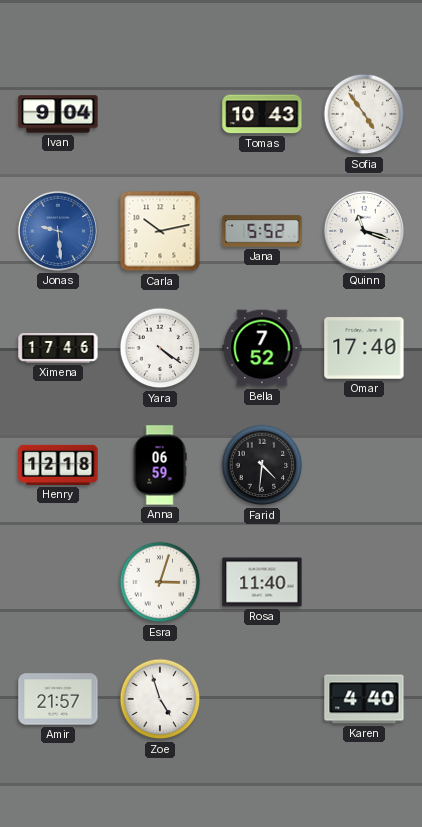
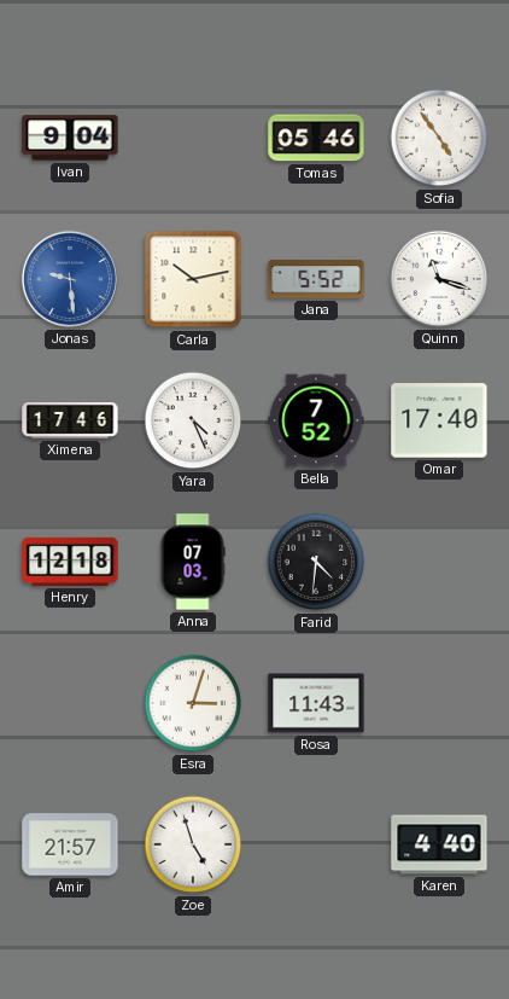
Tomas: 10:43 -> 05:46 (316, 138)
Yara: 4:21 -> 4:26 (193, 420)
Anna: 06:59 -> 07:03 (193, 562)
Rosa: 11:40 -> 11:43 (316, 703)
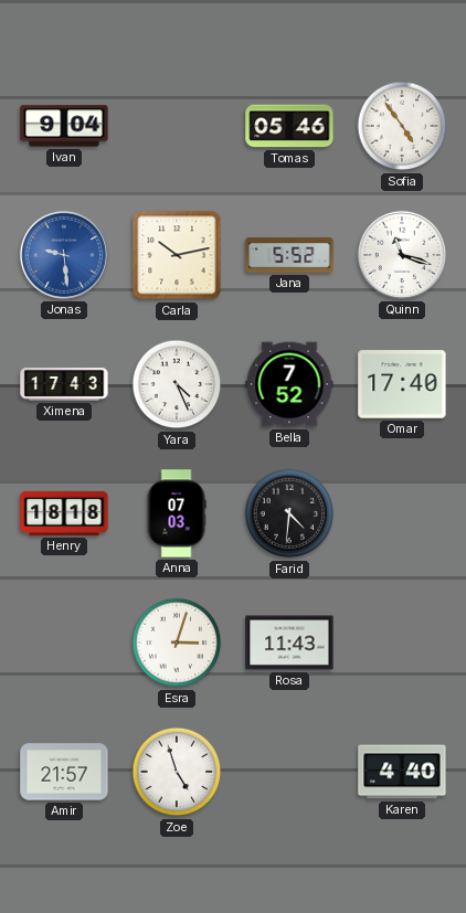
Ximena: 17:46 -> 17:43 (64, 385)
Henry: 12:18 -> 18:18 (64, 513)
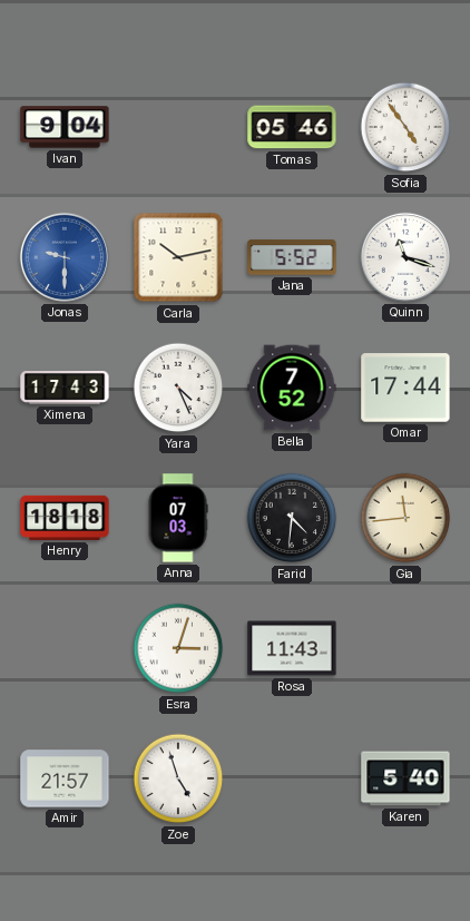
Jonas: 9:29 -> 9:30 (65, 257)
Omar: 17:40 -> 17:44 (405, 388)
Gia: none -> 11:44 (405, 518)
Karen: 4:40 -> 5:40 (405, 778)
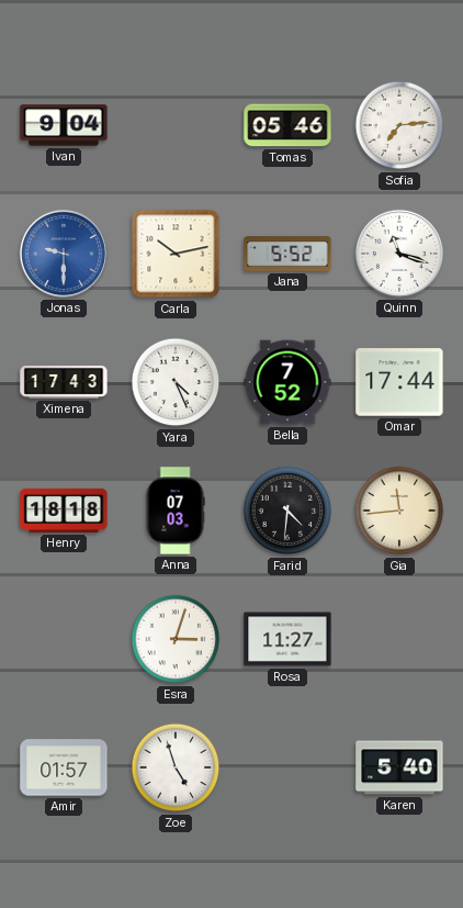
Sofia: 4:54 -> 7:14 (399, 125)
Rosa: 11:43 -> 11:27 (287, 639)
Amir: 21:57 -> 01:57 (64, 767)
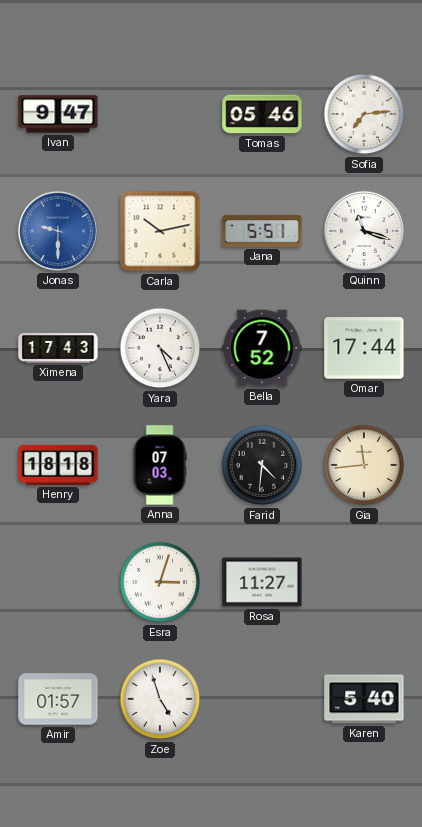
Ivan: 9:04 -> 9:47 (58, 114)
Jana: 5:52 -> 5:51 (262, 231)
